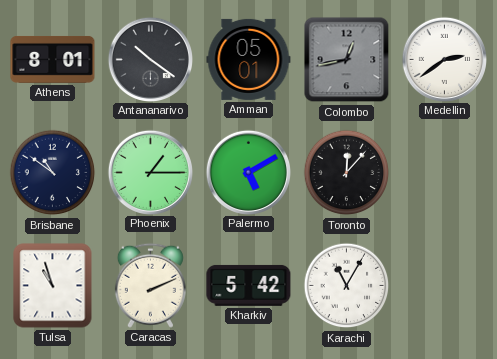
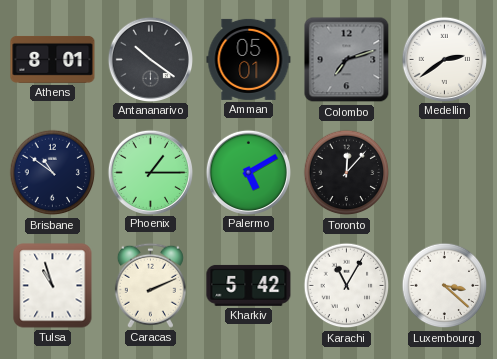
Colombo: 12:43 -> 7:12 (347, 60)
Luxembourg: none -> 3:22 (445, 286)
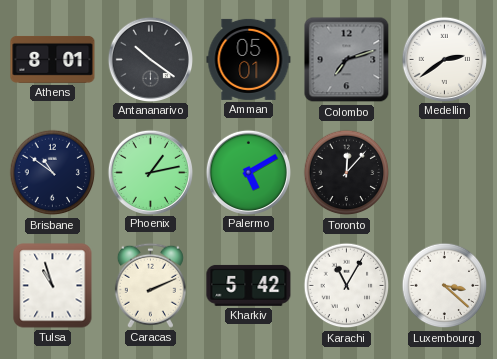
Phoenix: 1:15 -> 1:13 (150, 172)
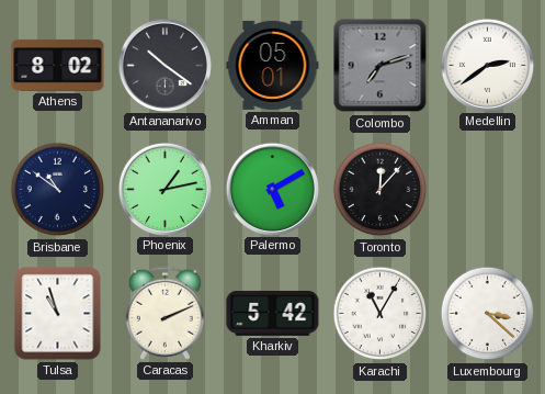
Athens: 8:01 -> 8:02 (58, 65)
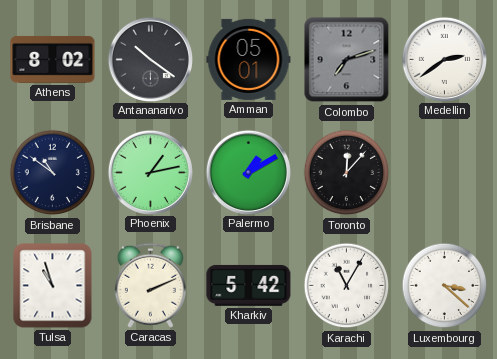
Palermo: 5:10 -> 1:10 (248, 172)
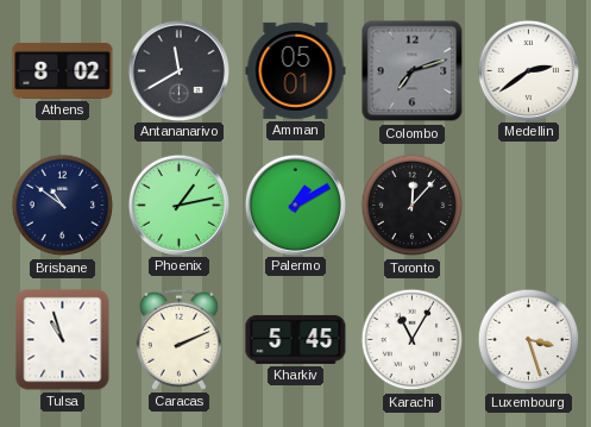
Antananarivo: 10:21 -> 11:40 (178, 70)
Kharkiv: 5:42 -> 5:45 (296, 339)
Luxembourg: 3:22 -> 3:27 (529, 340)
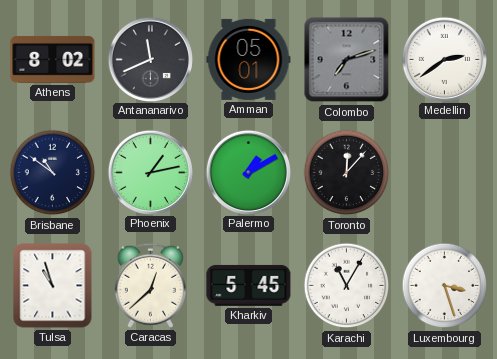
Antananarivo: 11:40 -> 11:41 (150, 59)
Caracas: 2:11 -> 12:38 (150, 285)
